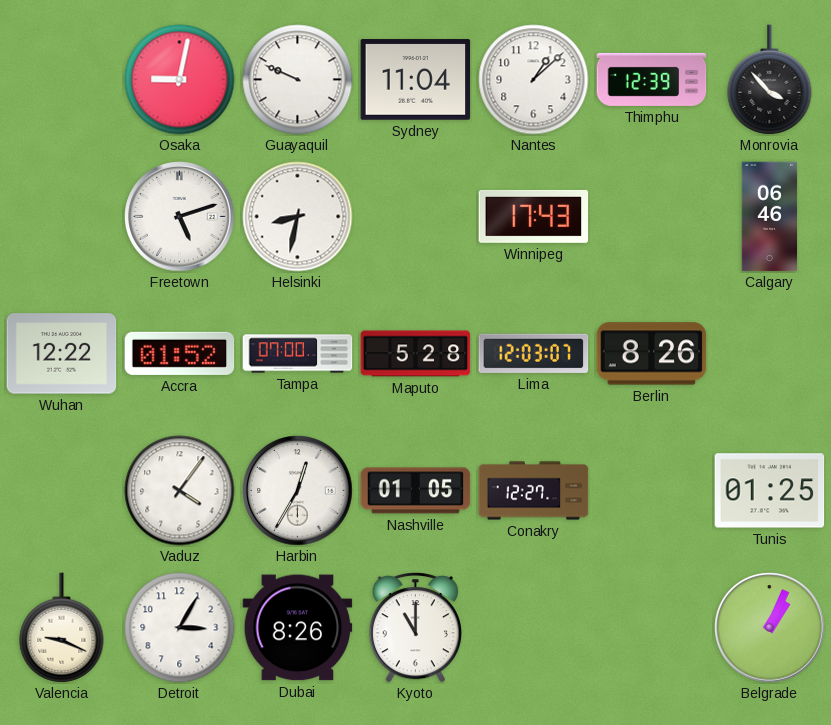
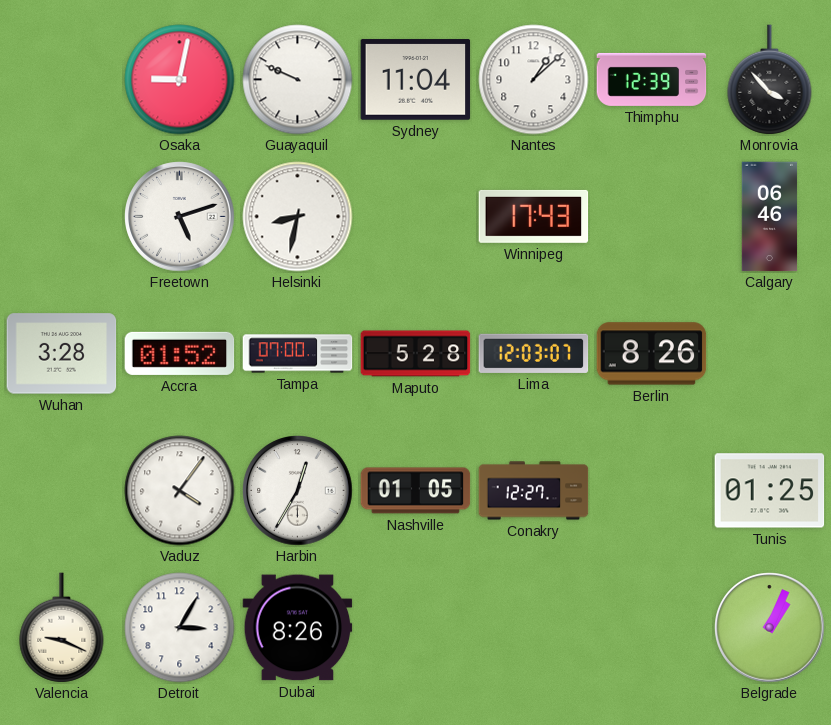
Wuhan: 12:22 -> 3:28 (62, 354)
Kyoto: 11:00 -> none (415, 628)
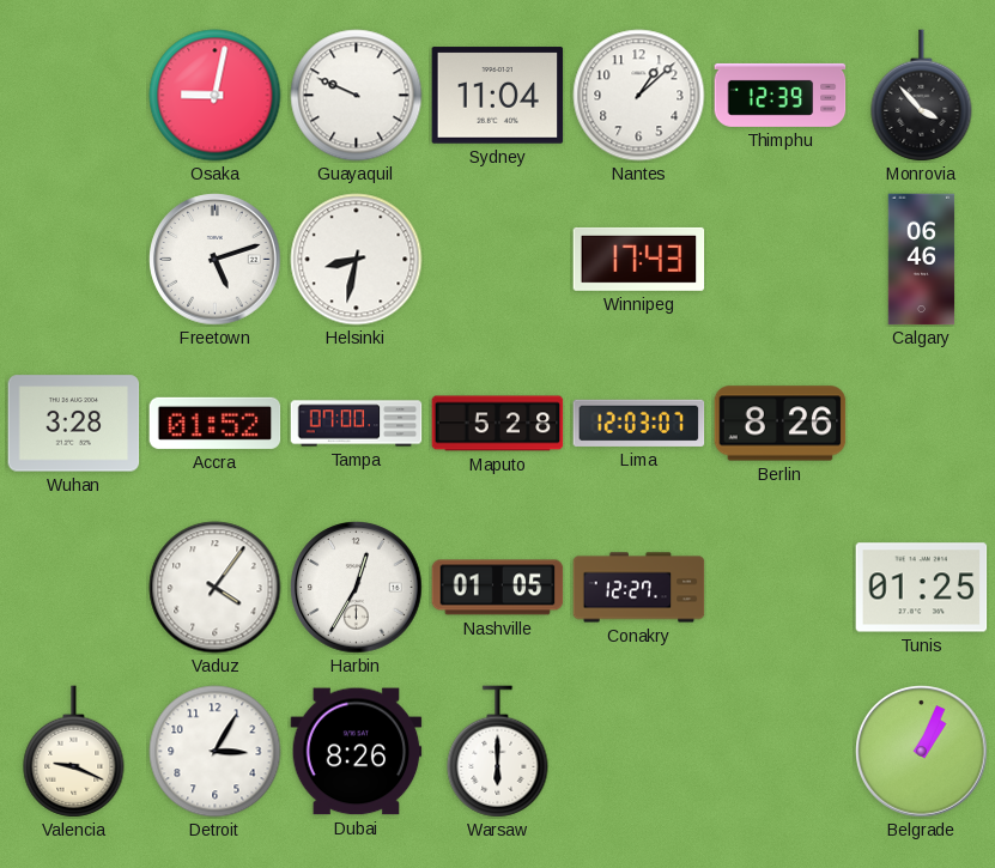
Warsaw: none -> 6:00 (498, 752)
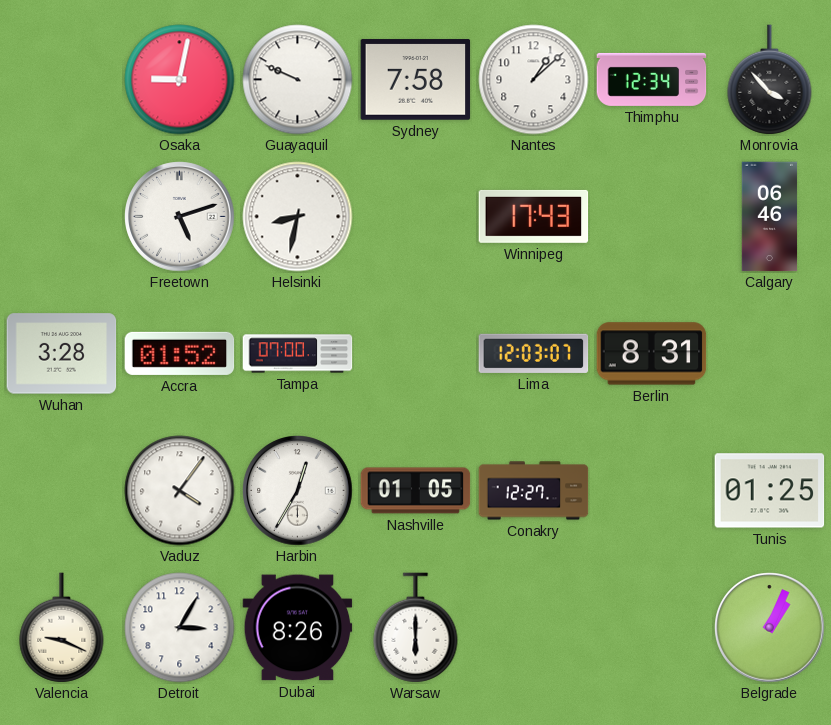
Sydney: 11:04 -> 7:58 (416, 80)
Thimphu: 12:39 -> 12:34 (652, 79)
Maputo: 5:28 -> none (498, 424)
Berlin: 8:26 -> 8:31 (652, 354)
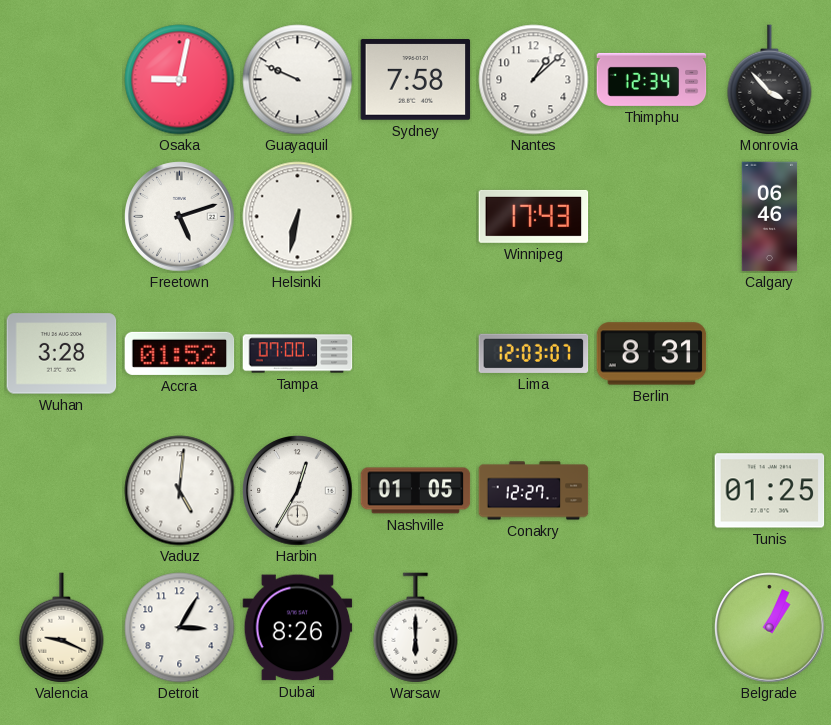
Helsinki: 8:32 -> 6:32 (298, 217)
Vaduz: 4:06 -> 5:01 (180, 491)
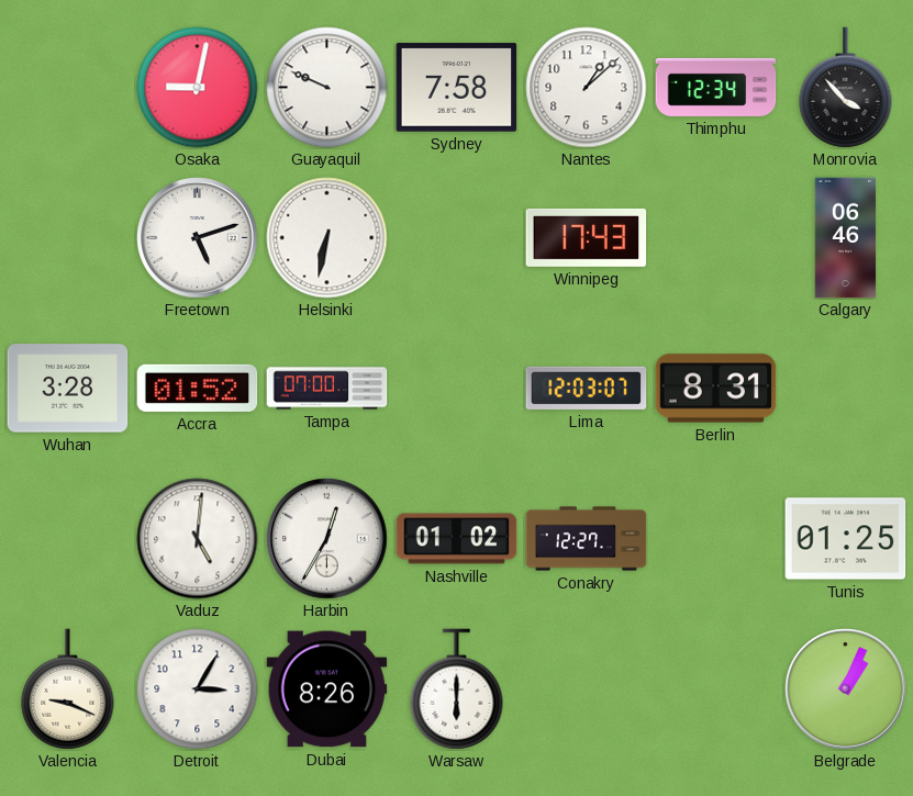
Nashville: 01:05 -> 01:02 (457, 539)
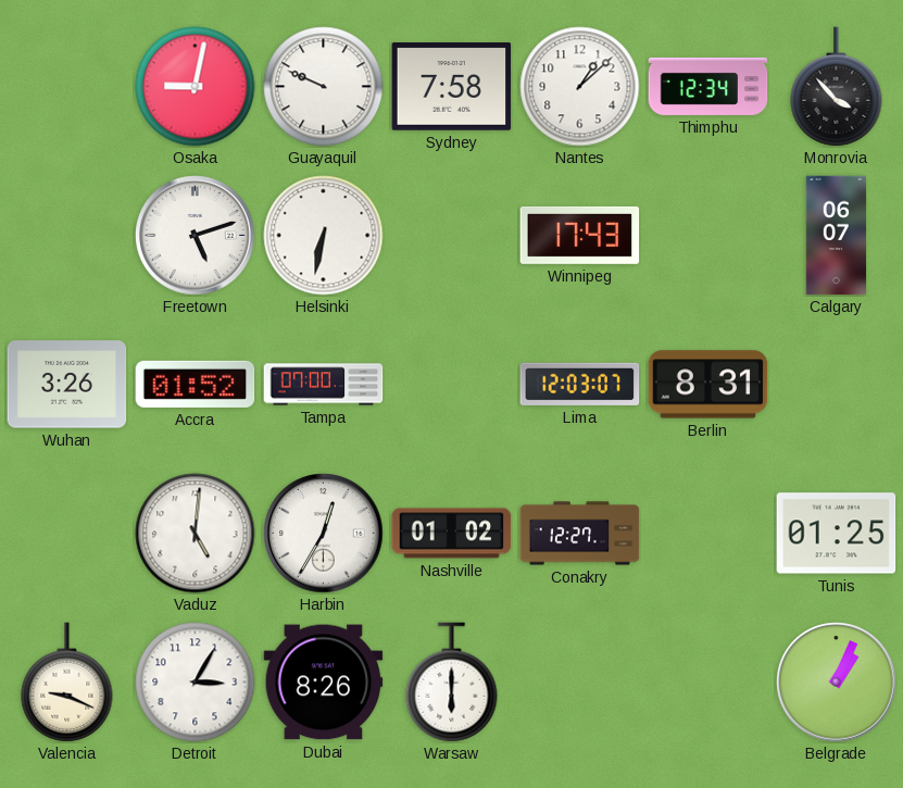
Calgary: 06:46 -> 06:07 (837, 236)
Wuhan: 3:28 -> 3:26 (67, 385)
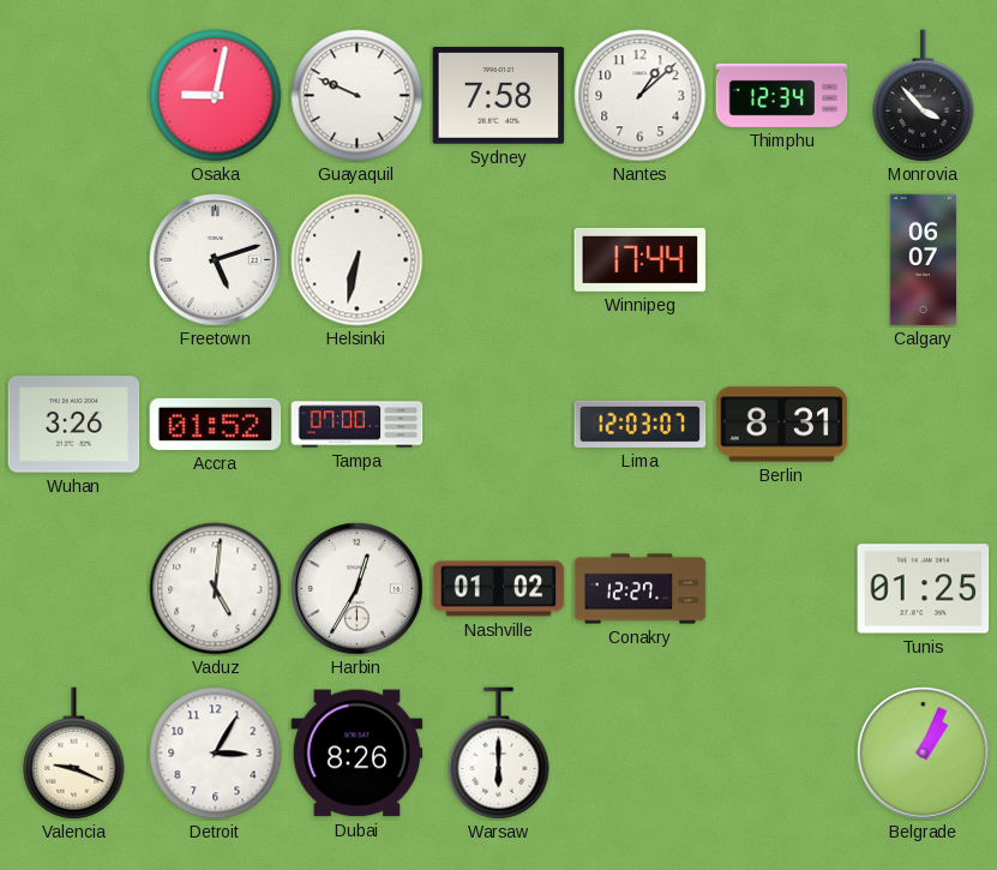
Winnipeg: 17:43 -> 17:44 (641, 259)
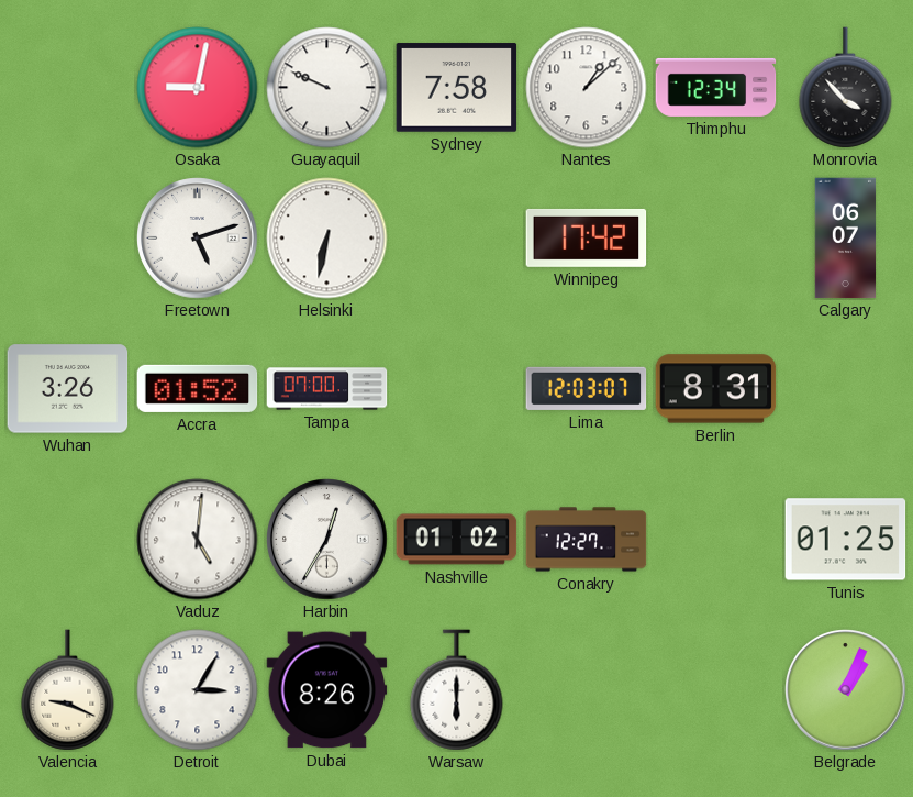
Winnipeg: 17:44 -> 17:42 (587, 237)
